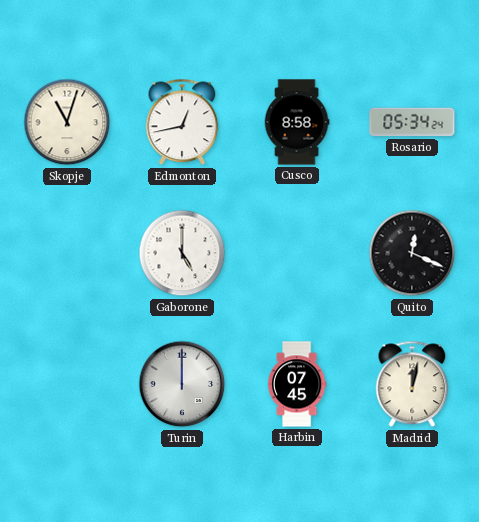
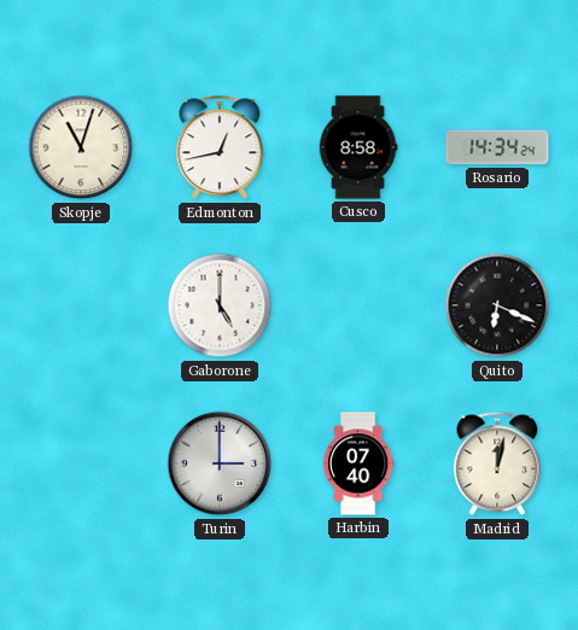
Rosario: 05:34 -> 14:34 (497, 147)
Quito: 12:19 -> 6:19 (497, 305)
Turin: 12:00 -> 3:00 (220, 463)
Harbin: 07:45 -> 07:40 (358, 463)
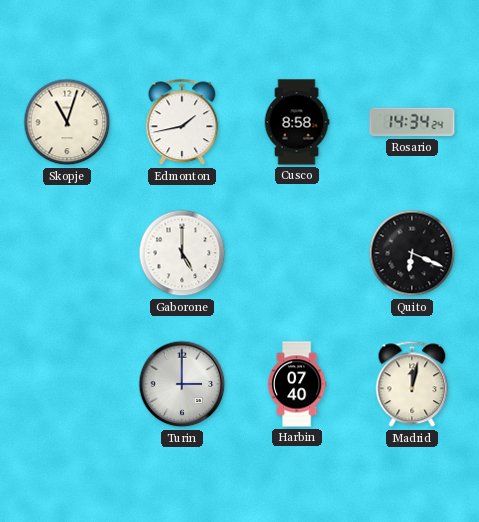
Edmonton: 12:43 -> 1:43 (182, 122)
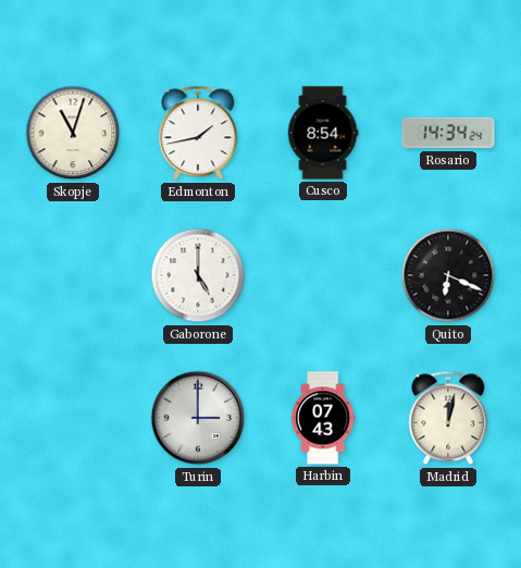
Cusco: 8:58 -> 8:54 (323, 133)
Harbin: 07:40 -> 07:43 (323, 418)
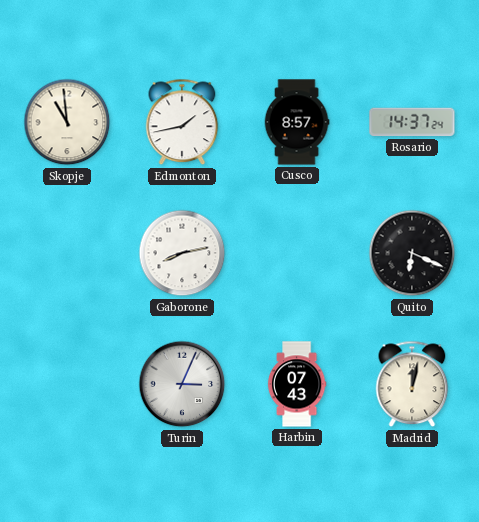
Skopje: 11:03 -> 10:59 (67, 122)
Cusco: 8:54 -> 8:57 (297, 122)
Rosario: 14:34 -> 14:37 (412, 122)
Gaborone: 5:00 -> 8:13 (182, 253)
Turin: 3:00 -> 3:04 (182, 384)
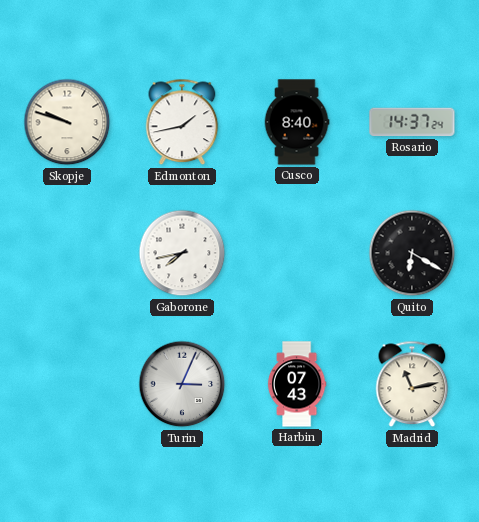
Skopje: 10:59 -> 9:48 (67, 122)
Cusco: 8:57 -> 8:40 (297, 122)
Gaborone: 8:13 -> 7:43 (182, 253)
Quito: 6:19 -> 6:20 (412, 253)
Madrid: 12:02 -> 11:13 (412, 384)
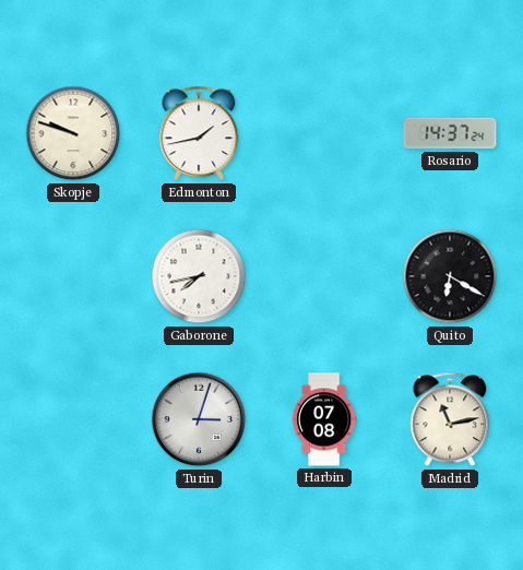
Cusco: 8:40 -> none (297, 122)
Turin: 3:04 -> 3:03 (199, 419)
Harbin: 07:43 -> 07:08 (324, 419)
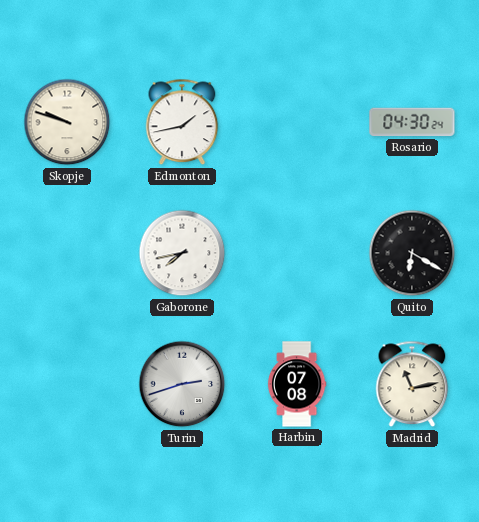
Rosario: 14:37 -> 04:30 (412, 122)
Turin: 3:03 -> 2:42 (182, 384)
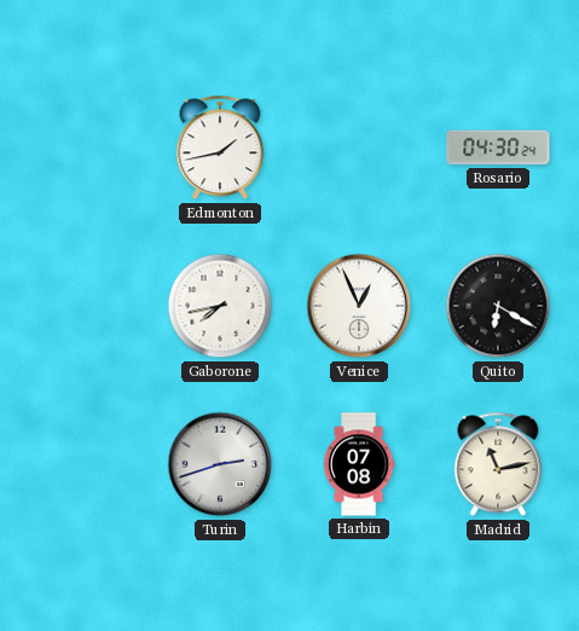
Skopje: 9:48 -> none (67, 122)
Venice: none -> 12:56 (359, 306)
